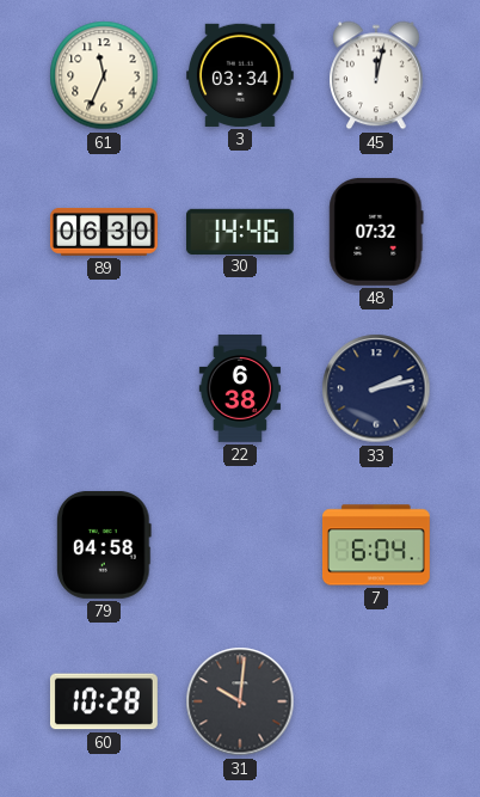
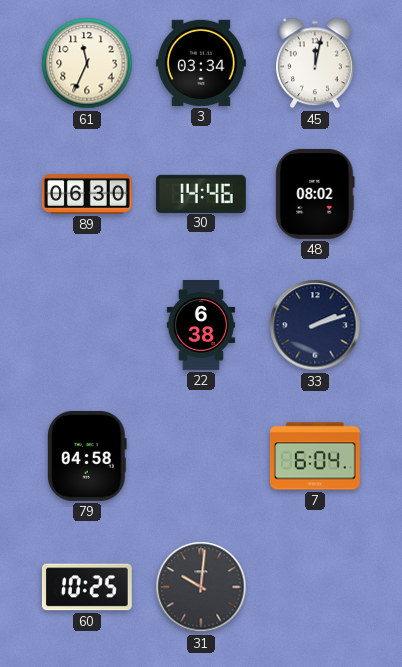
48: 07:32 -> 08:02 (315, 194)
33: 2:13 -> 2:12 (315, 325)
60: 10:28 -> 10:25 (87, 587)
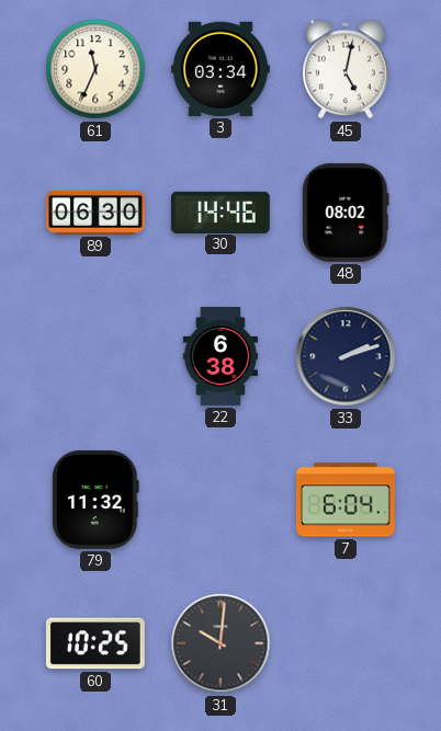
45: 12:02 -> 5:02 (347, 69)
79: 04:58 -> 11:32 (97, 500)
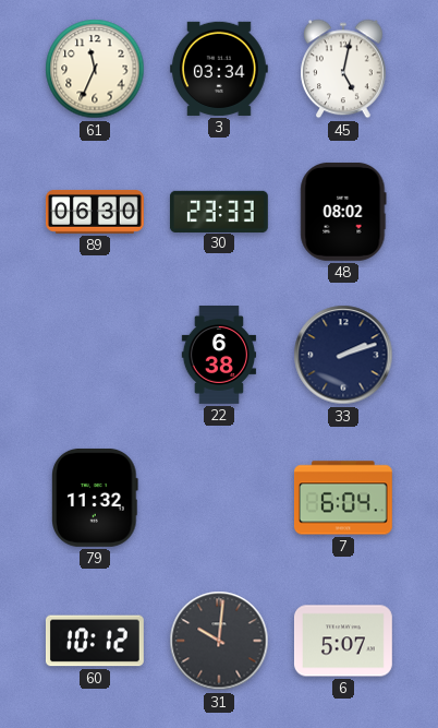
30: 14:46 -> 23:33 (219, 211)
60: 10:25 -> 10:12 (95, 641)
6: none -> 5:07 (343, 641)
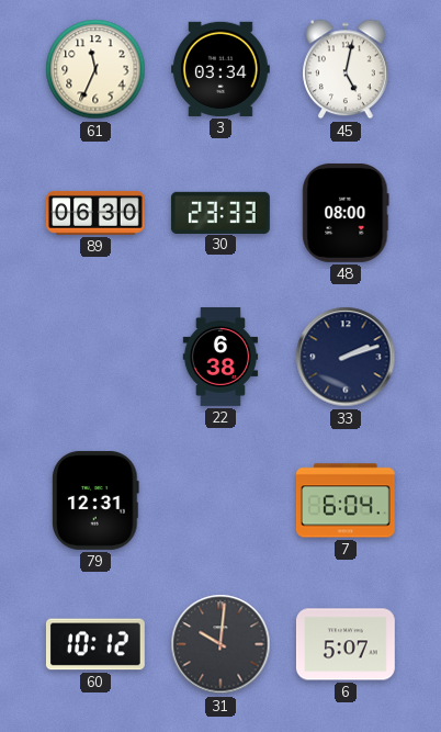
48: 08:02 -> 08:00 (346, 213)
79: 11:32 -> 12:31 (97, 500)
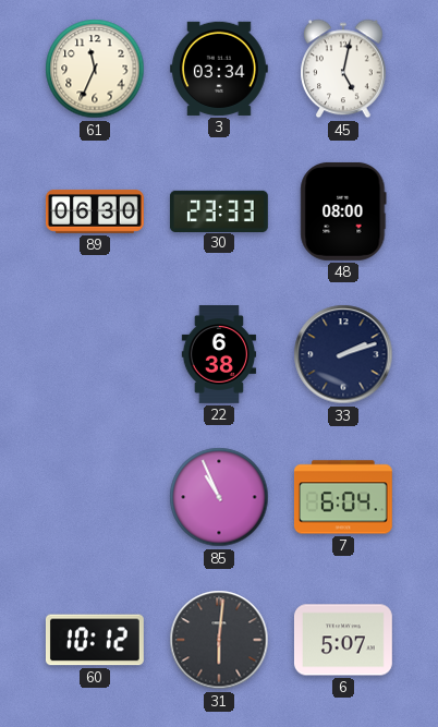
79: 12:31 -> none (97, 500)
85: none -> 10:56 (219, 497)
31: 10:01 -> 6:01 (219, 640)
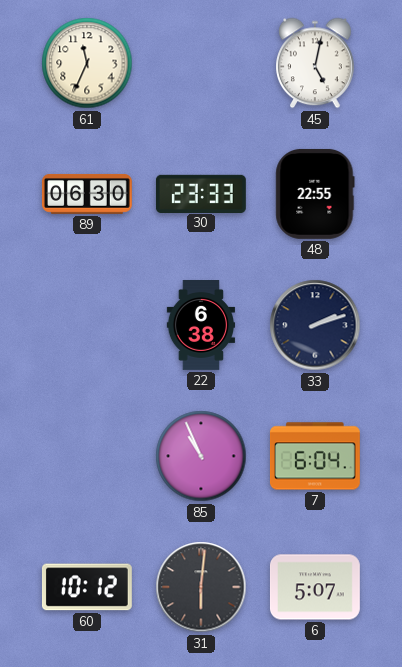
3: 03:34 -> none (219, 69)
48: 08:00 -> 22:55 (315, 194)
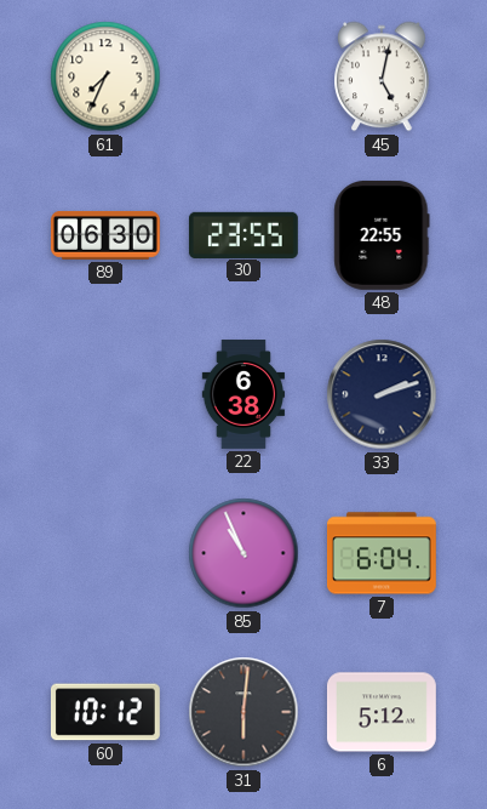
61: 11:34 -> 7:34 (105, 76)
30: 23:33 -> 23:55 (243, 234)
6: 5:07 -> 5:12 (382, 712)
